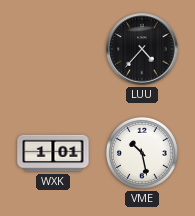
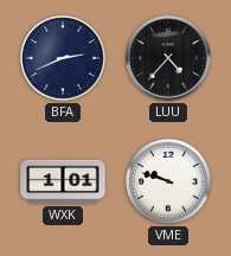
BFA: none -> 2:41 (63, 58)
VME: 10:28 -> 9:48 (168, 181)
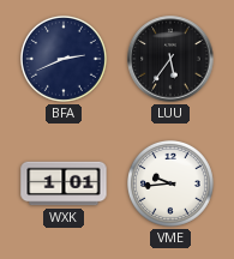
LUU: 4:37 -> 5:36 (170, 59)
VME: 9:48 -> 9:44 (170, 183)
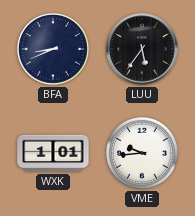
BFA: 2:41 -> 8:41 (53, 49)
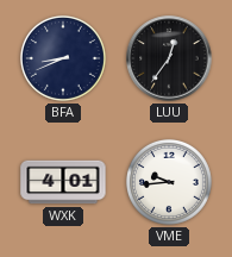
LUU: 5:36 -> 12:36 (169, 58)
WXK: 1:01 -> 4:01 (63, 182)
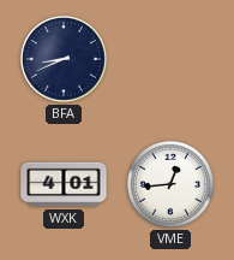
LUU: 12:36 -> none (169, 58)
VME: 9:44 -> 12:44 (170, 184)
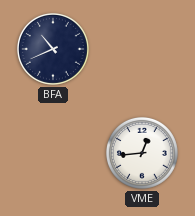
BFA: 8:41 -> 10:41 (53, 49)
WXK: 4:01 -> none (64, 184)
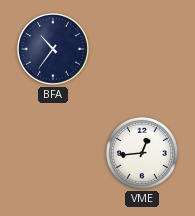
BFA: 10:41 -> 10:36 (53, 49)
